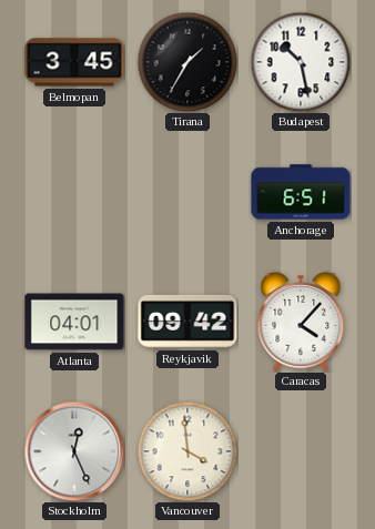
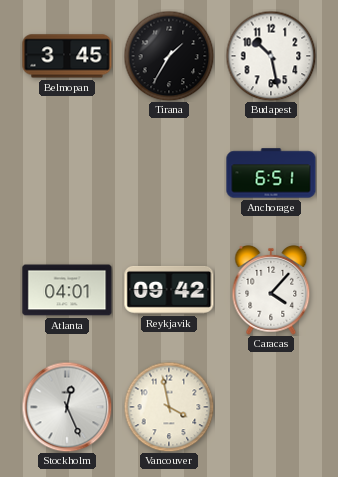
Vancouver: 3:59 -> 3:58 (169, 407)
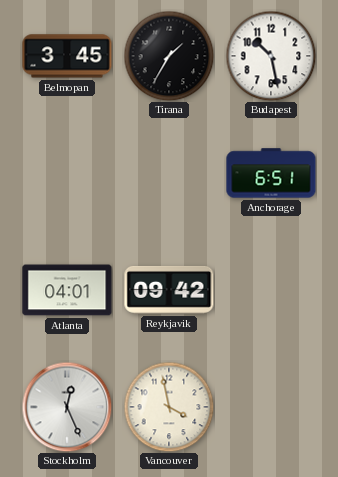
Caracas: 4:07 -> none (271, 290)
